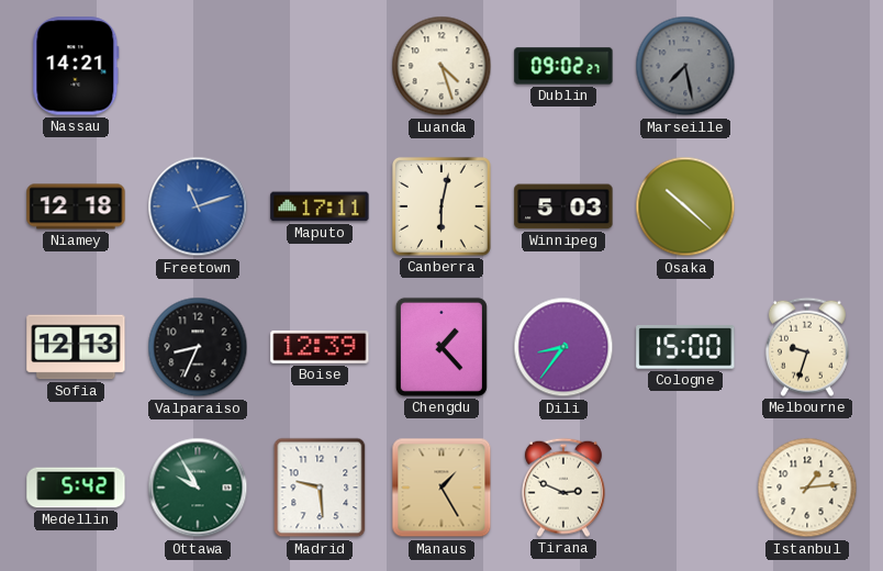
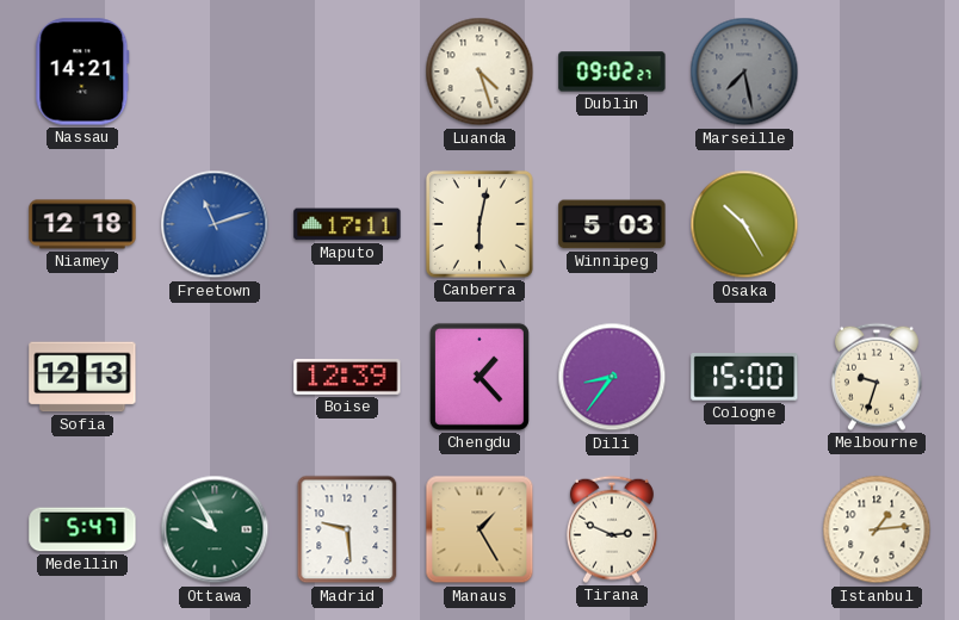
Osaka: 10:22 -> 10:25 (744, 224)
Valparaiso: 8:34 -> none (198, 347)
Medellin: 5:42 -> 5:47 (82, 529)
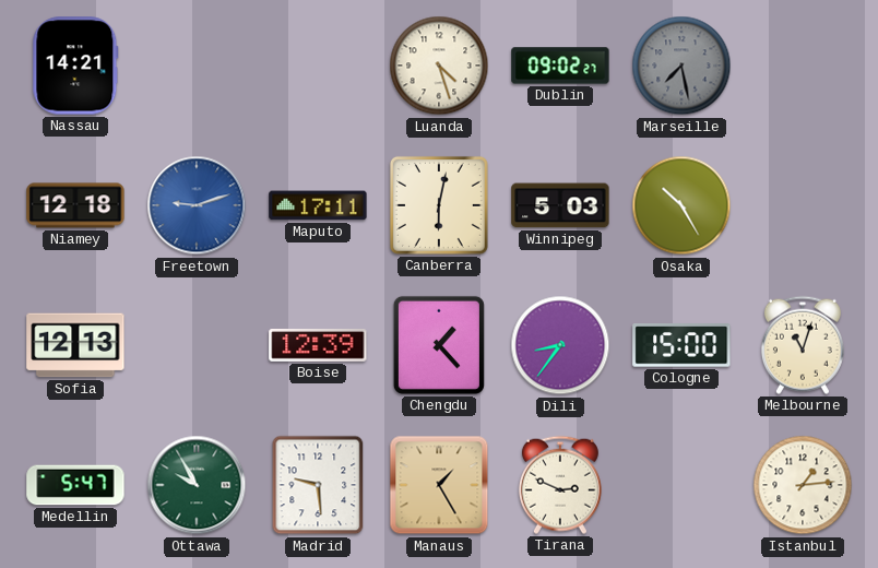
Freetown: 11:12 -> 9:12 (197, 205)
Melbourne: 9:33 -> 11:03 (803, 345)
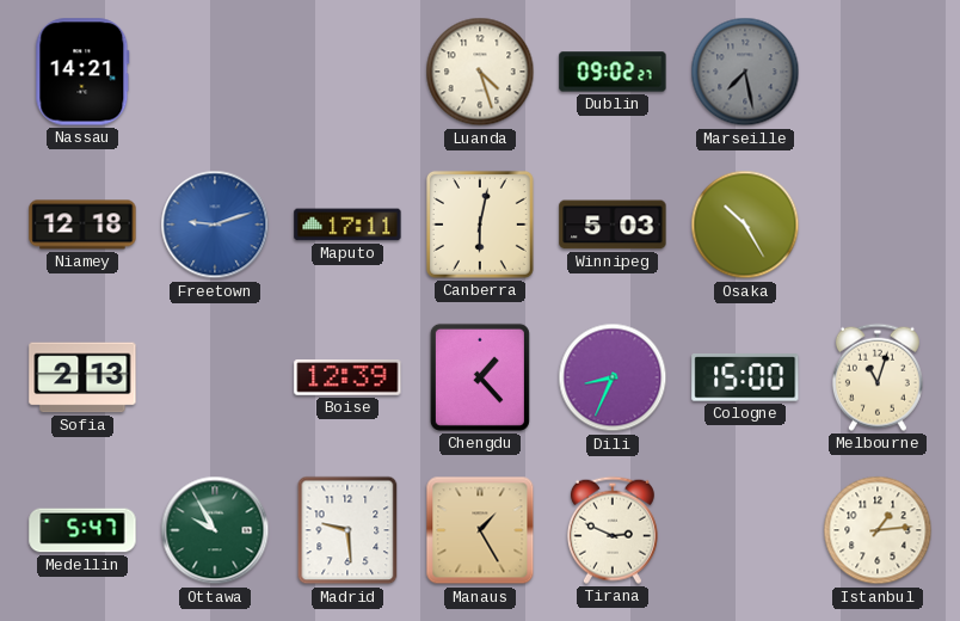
Sofia: 12:13 -> 2:13 (82, 377)
Dili: 8:36 -> 8:34 (613, 377)
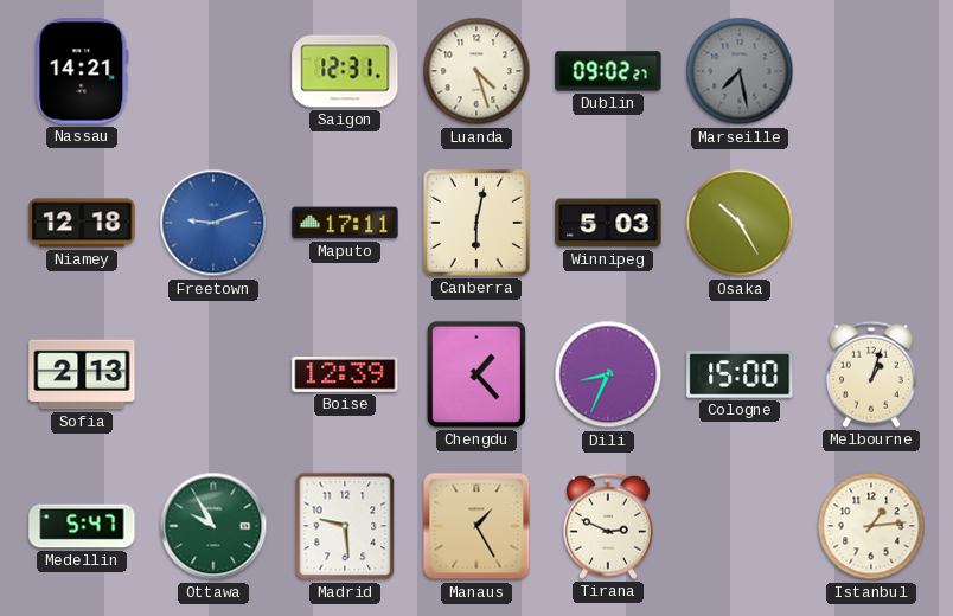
Saigon: none -> 12:31 (345, 71)
Melbourne: 11:03 -> 1:03 (871, 374)
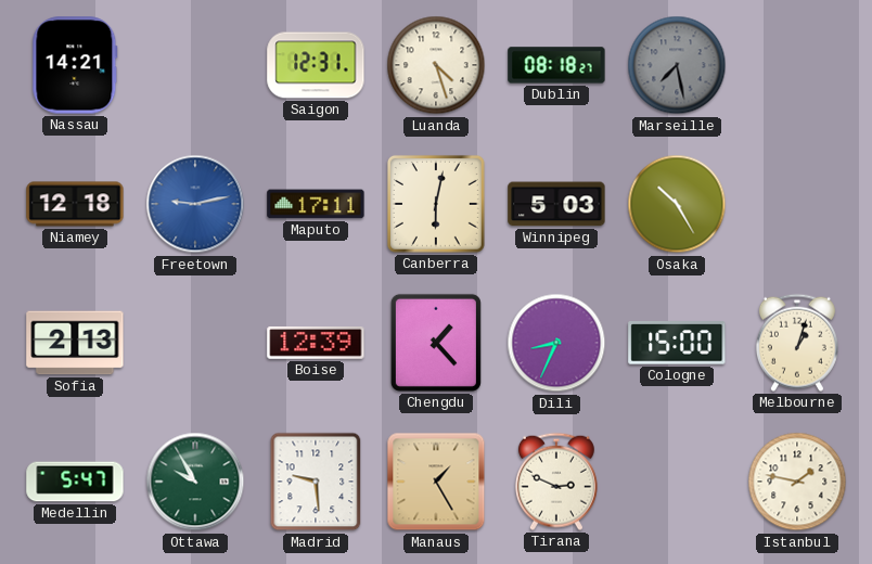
Dublin: 09:02 -> 08:18 (556, 65)
Freetown: 9:12 -> 9:13 (195, 204)
Istanbul: 1:14 -> 1:47 (797, 482)
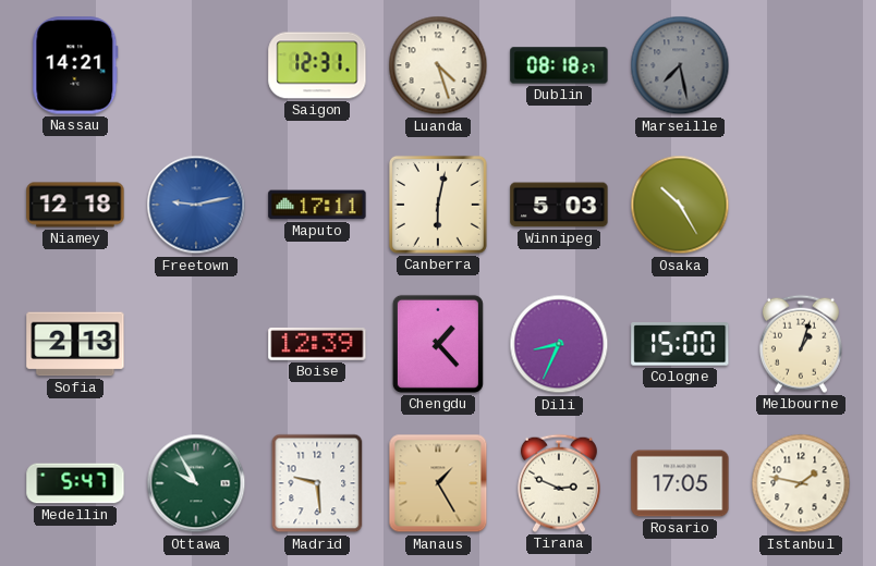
Rosario: none -> 17:05 (680, 483)
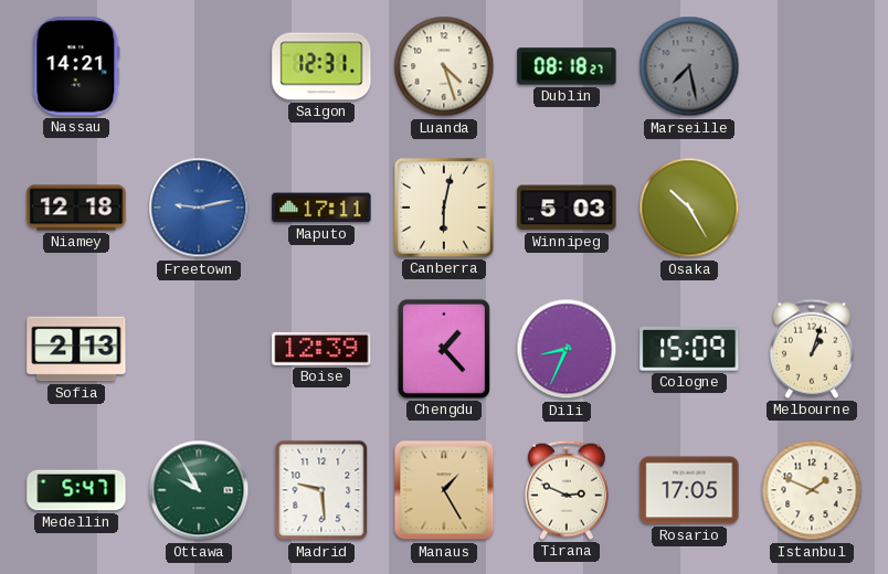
Cologne: 15:00 -> 15:09 (689, 349)
Istanbul: 1:47 -> 1:49 (812, 490)
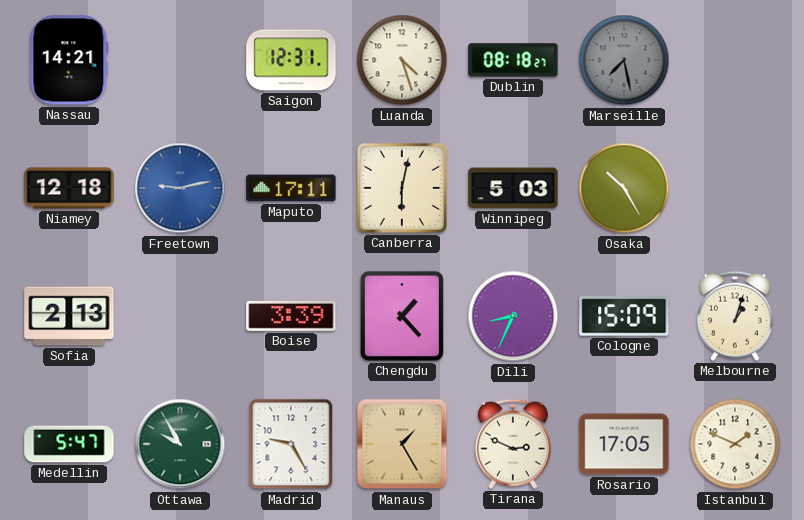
Boise: 12:39 -> 3:39 (291, 317)
Madrid: 9:29 -> 9:25 (291, 444)
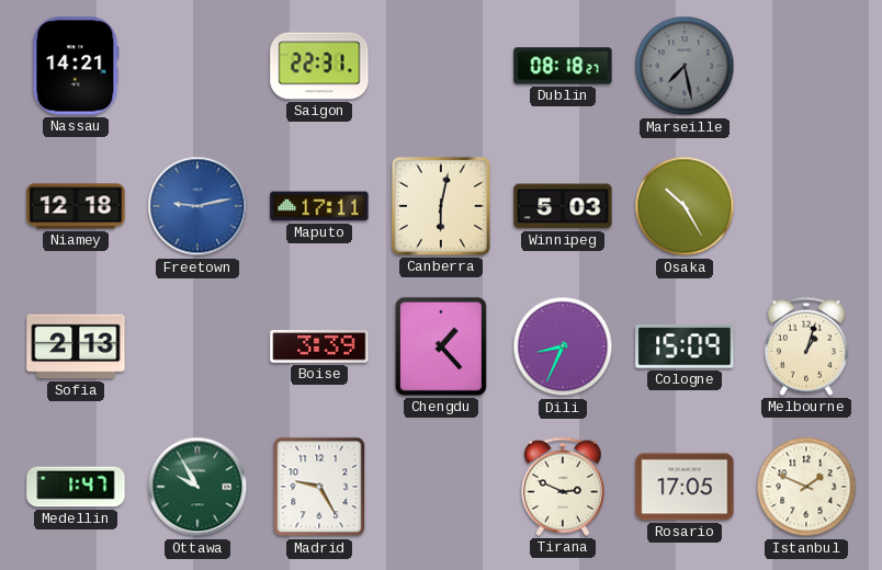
Saigon: 12:31 -> 22:31 (319, 66)
Luanda: 4:27 -> none (402, 60)
Medellin: 5:47 -> 1:47 (76, 487)
Manaus: 1:25 -> none (402, 444)
